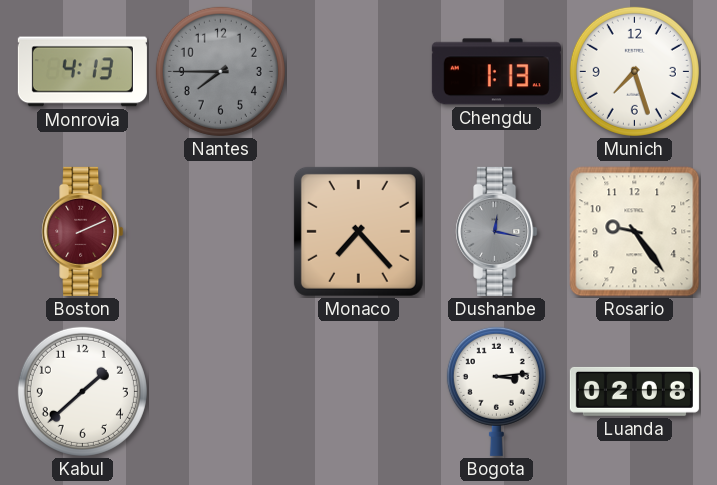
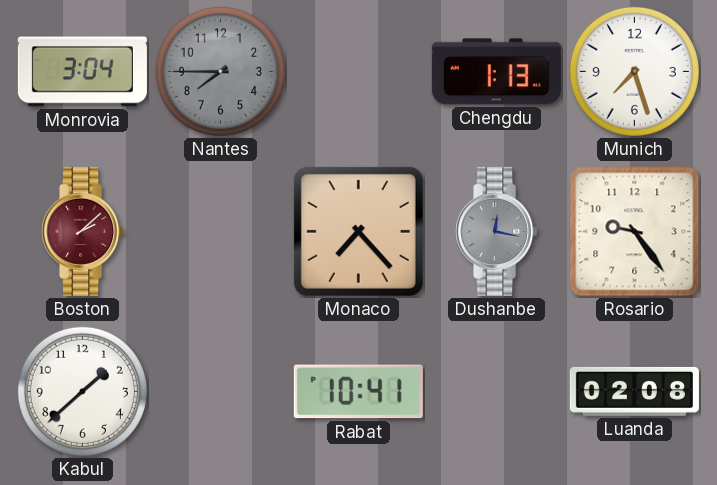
Monrovia: 4:13 -> 3:04 (82, 72)
Boston: 2:11 -> 2:08 (83, 231)
Rabat: none -> 10:41 (358, 392)
Bogota: 3:14 -> none (496, 391)
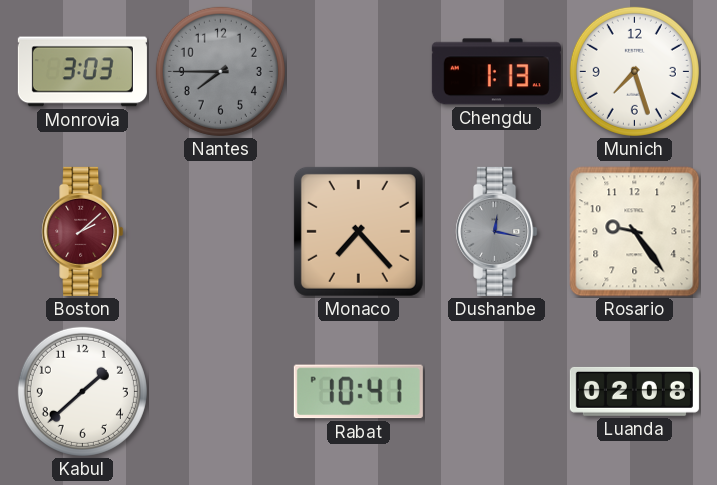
Monrovia: 3:04 -> 3:03 (82, 72)
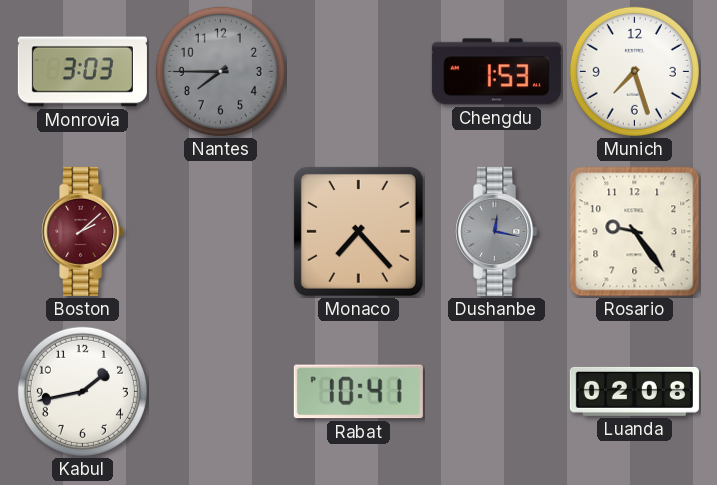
Chengdu: 1:13 -> 1:53 (496, 72)
Kabul: 1:38 -> 1:43 (82, 391)
